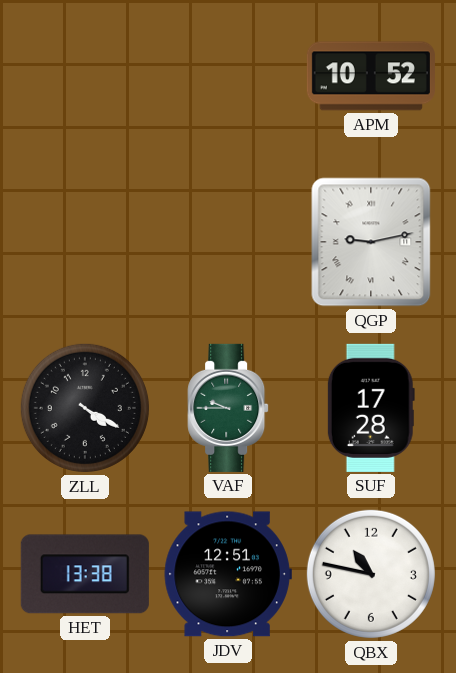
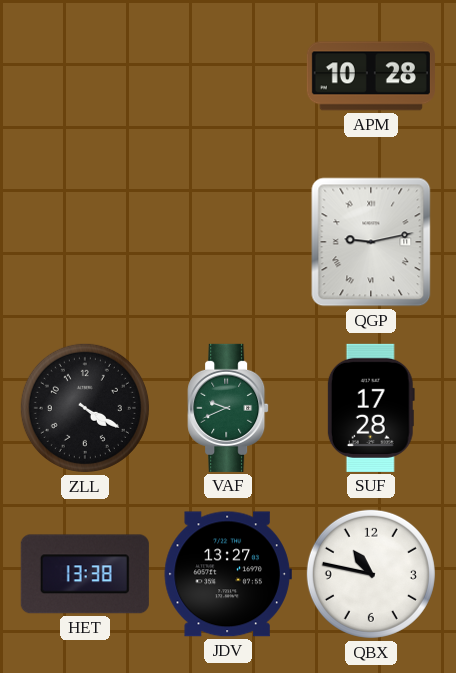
APM: 10:52 -> 10:28 (371, 76)
VAF: 9:45 -> 9:41 (228, 408)
JDV: 12:51 -> 13:27 (228, 574)
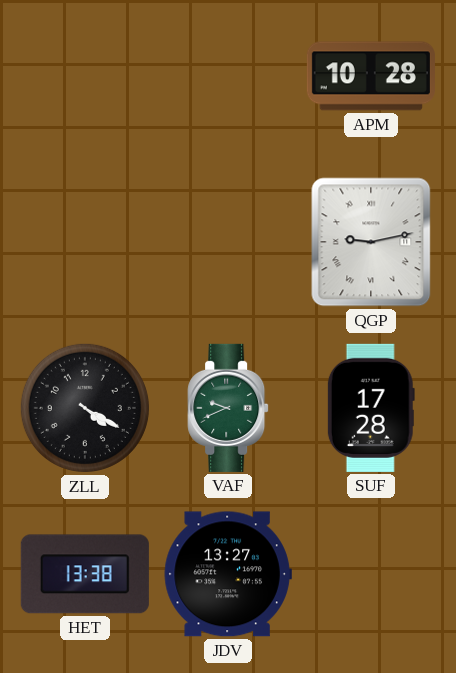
QBX: 10:47 -> none (371, 574)
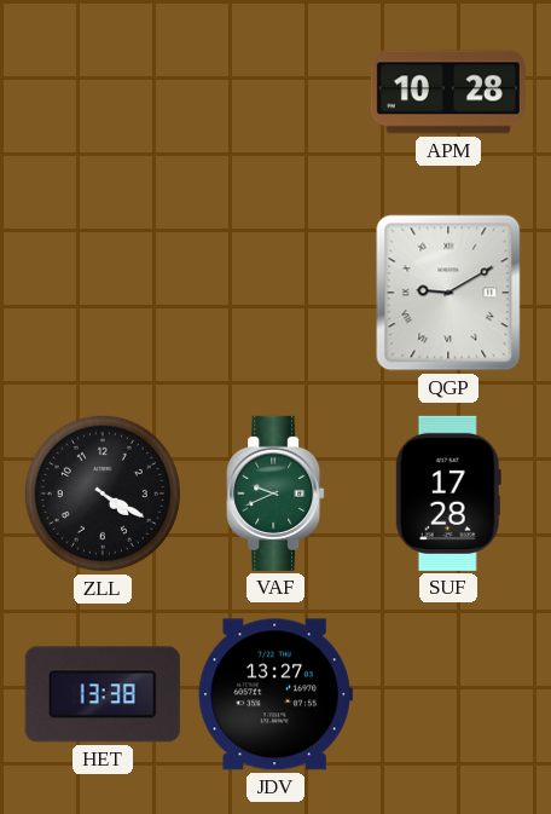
QGP: 9:13 -> 9:10 (448, 293)
